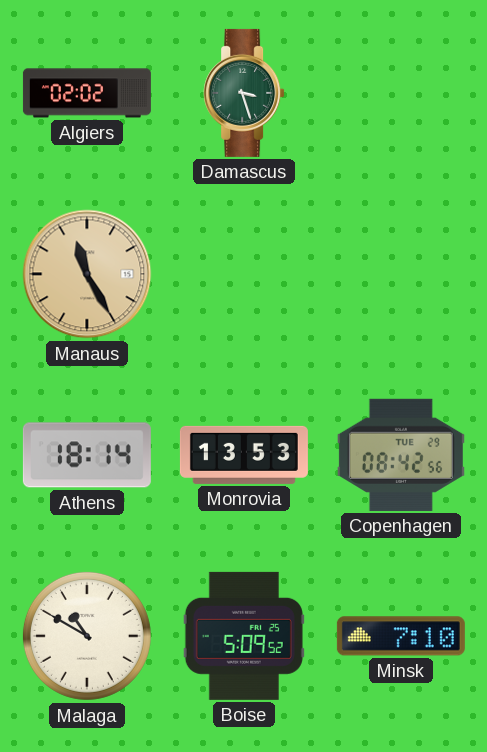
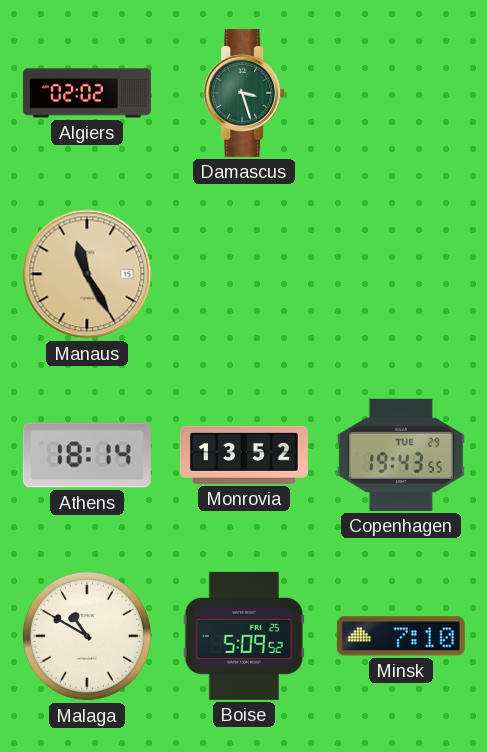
Monrovia: 13:53 -> 13:52 (244, 455)
Copenhagen: 08:42 -> 19:43 (401, 455)
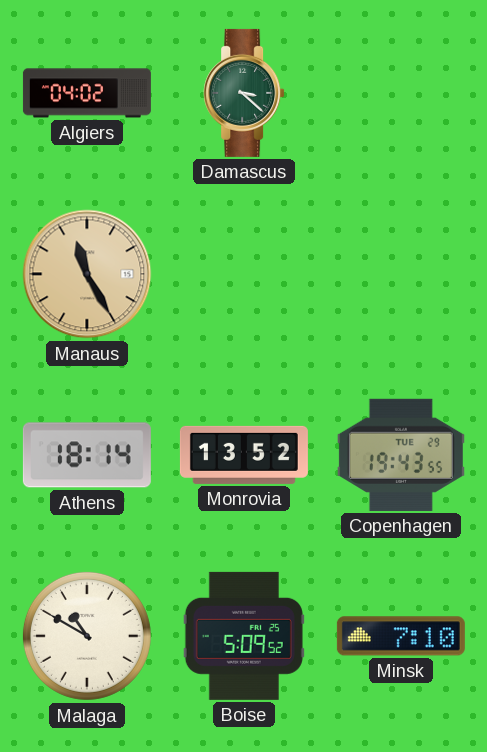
Algiers: 02:02 -> 04:02 (87, 93)
Damascus: 3:27 -> 3:22 (244, 93)
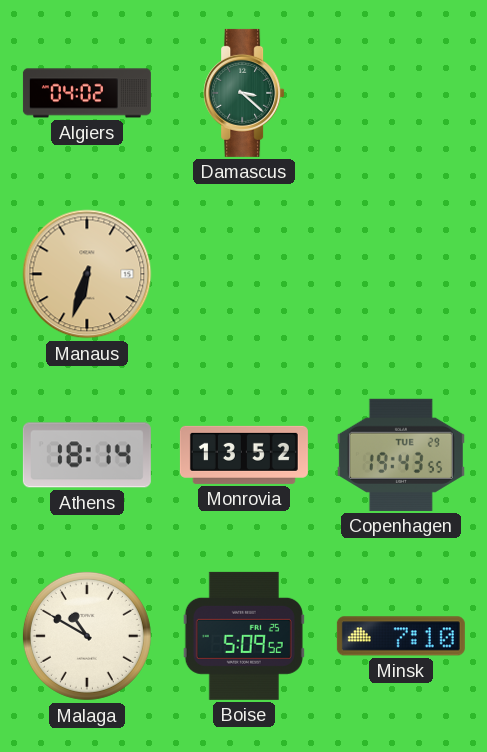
Manaus: 11:25 -> 6:33 (87, 274)
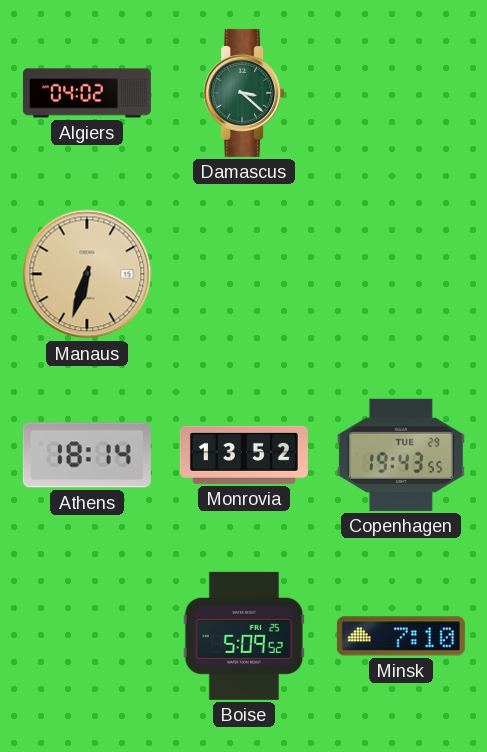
Malaga: 10:50 -> none (87, 636)
